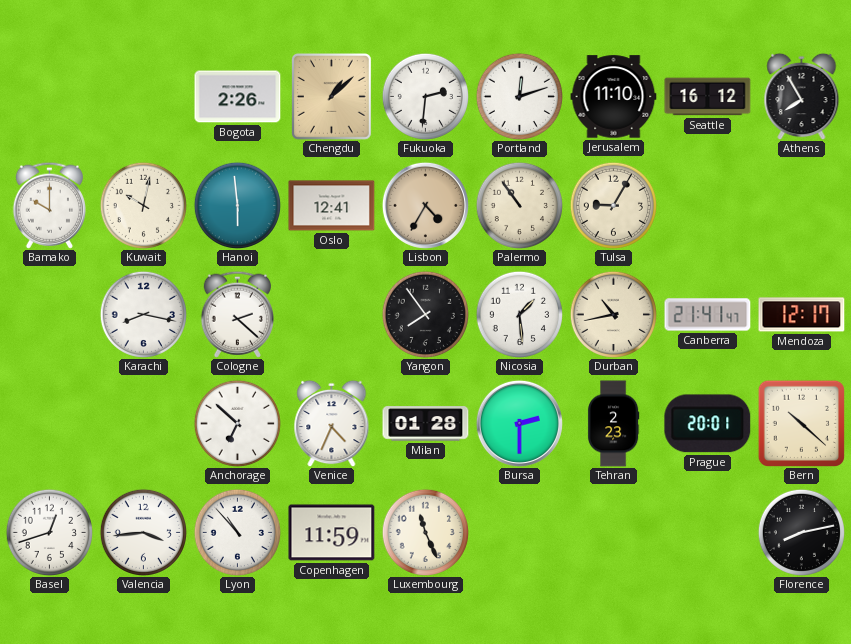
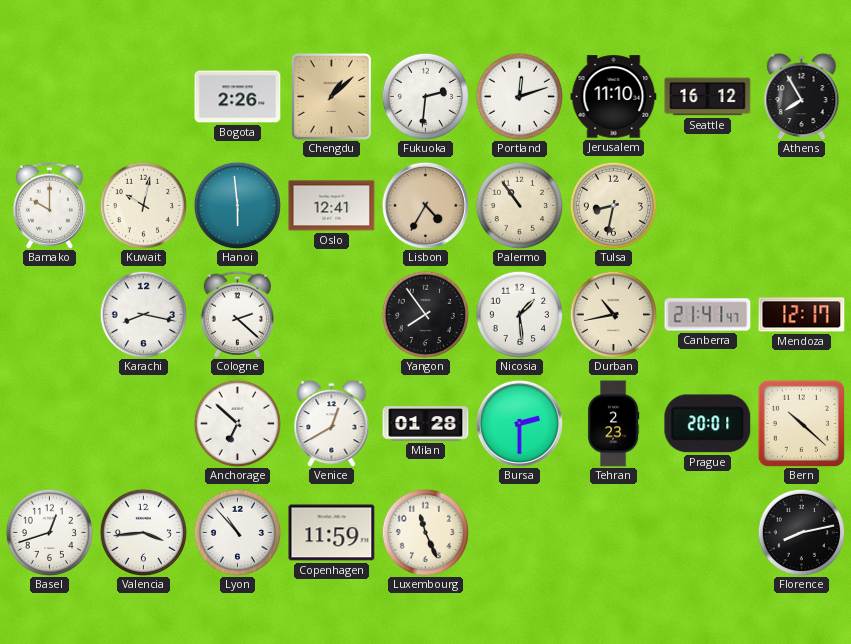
Tulsa: 9:05 -> 8:32 (613, 205)
Venice: 4:34 -> 12:40 (332, 423)
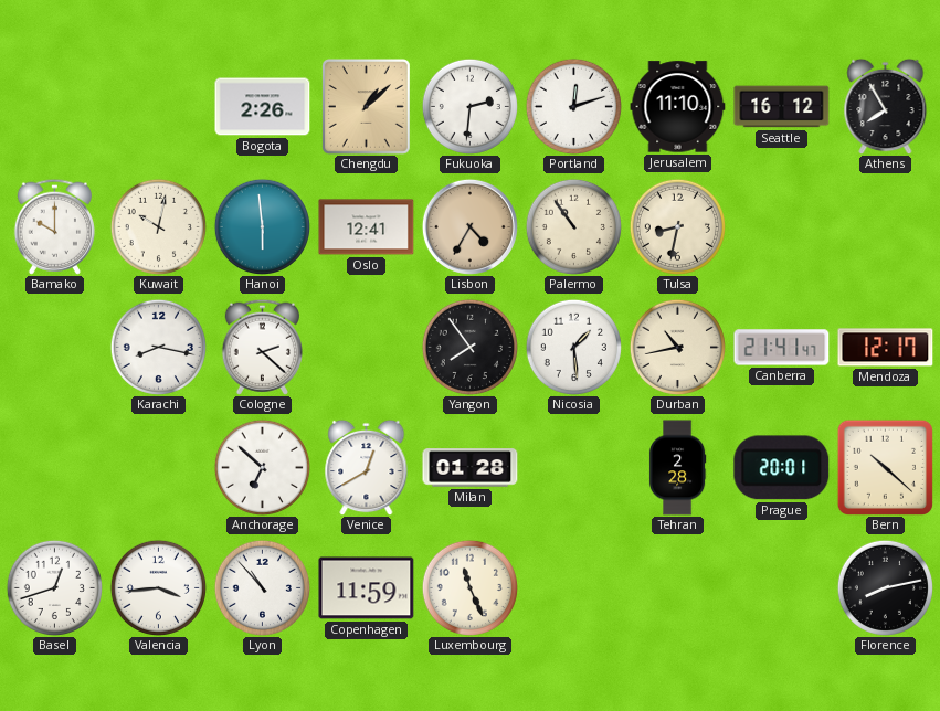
Bursa: 2:30 -> none (519, 423)
Tehran: 2:23 -> 2:28 (677, 468)
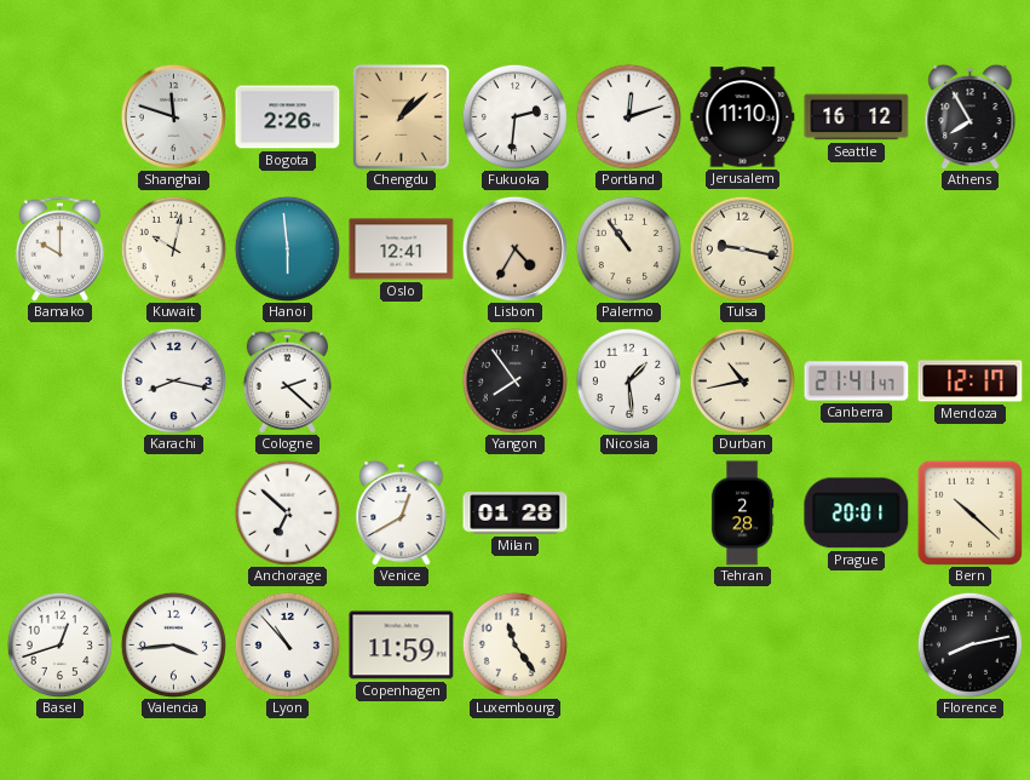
Shanghai: none -> 11:48 (173, 116)
Tulsa: 8:32 -> 9:17 (742, 248)
Luxembourg: 11:26 -> 11:24 (514, 644)
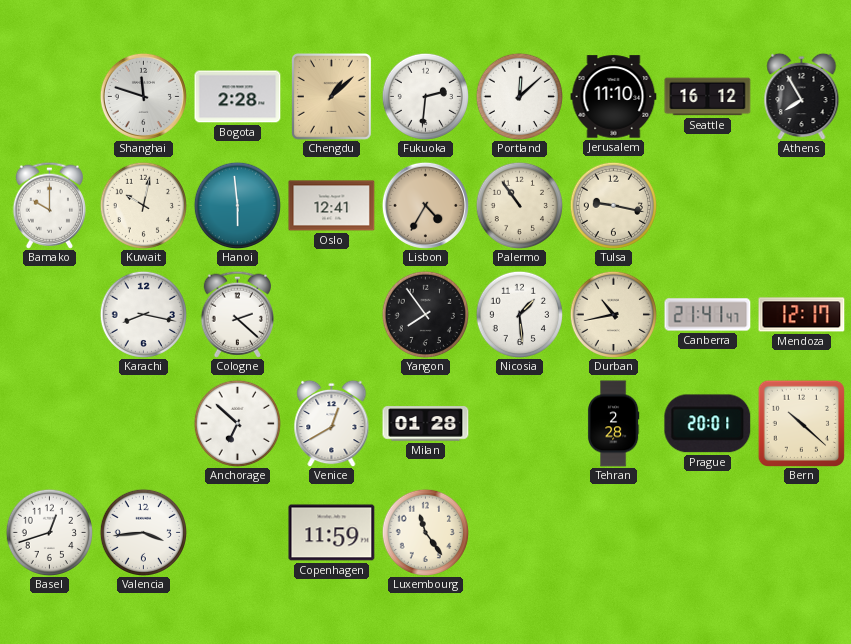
Bogota: 2:26 -> 2:28 (238, 97)
Portland: 12:12 -> 12:08 (519, 96)
Lyon: 10:53 -> none (287, 644)
Florence: 8:13 -> none (969, 644)
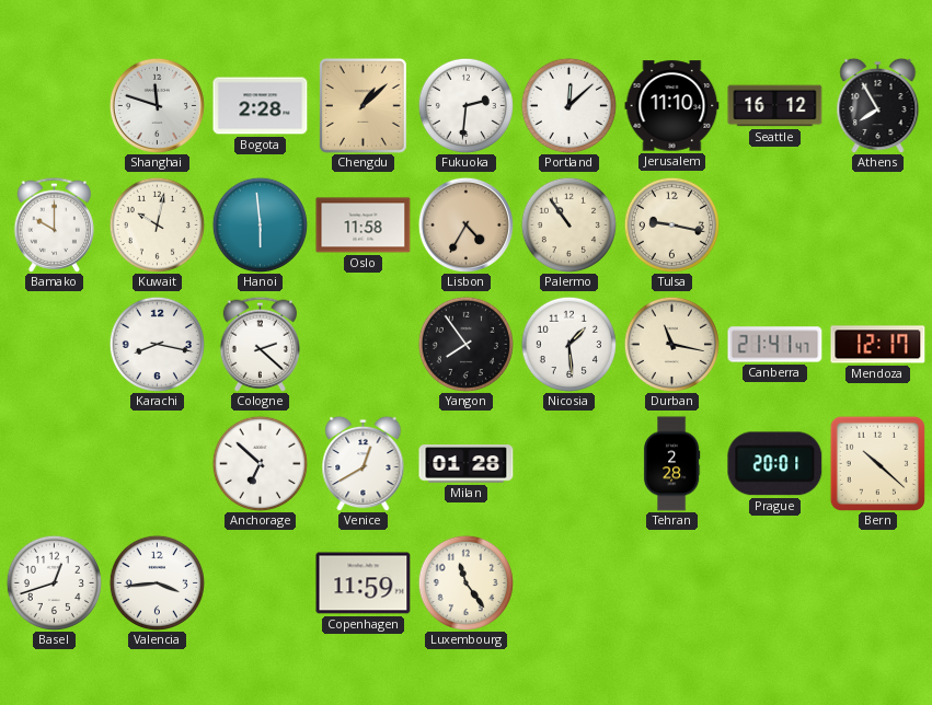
Oslo: 12:41 -> 11:58 (364, 226)
Durban: 10:43 -> 11:17 (671, 344)
